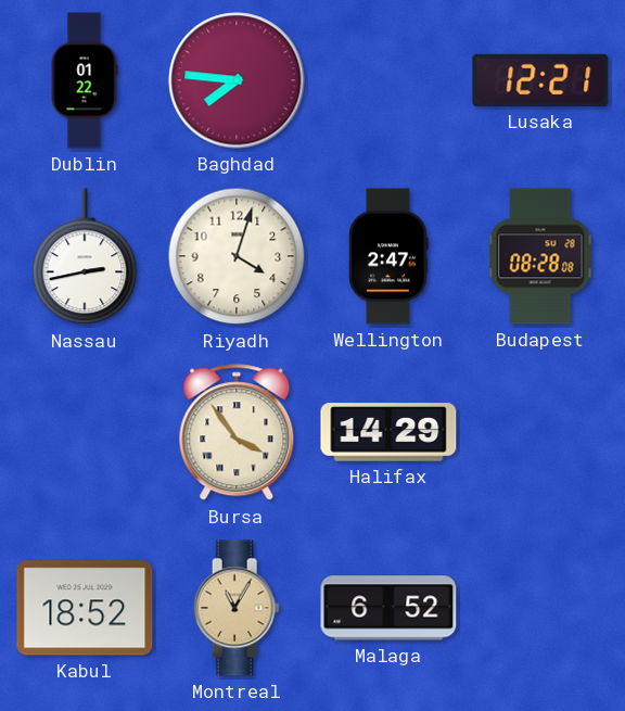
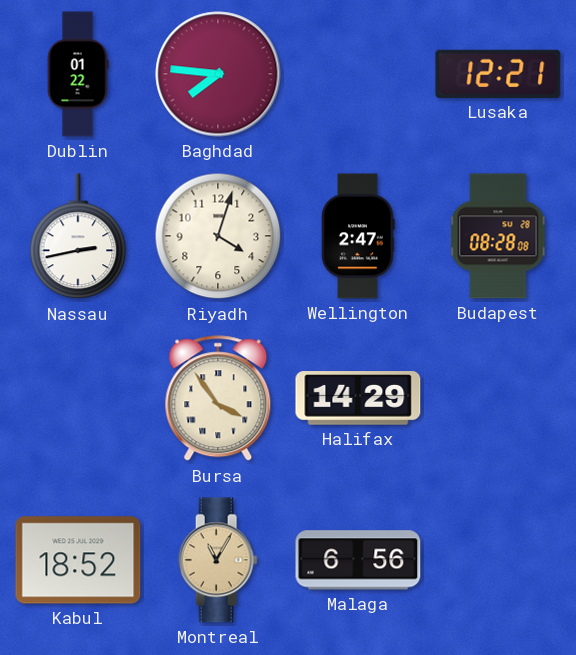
Malaga: 6:52 -> 6:56 (358, 560)
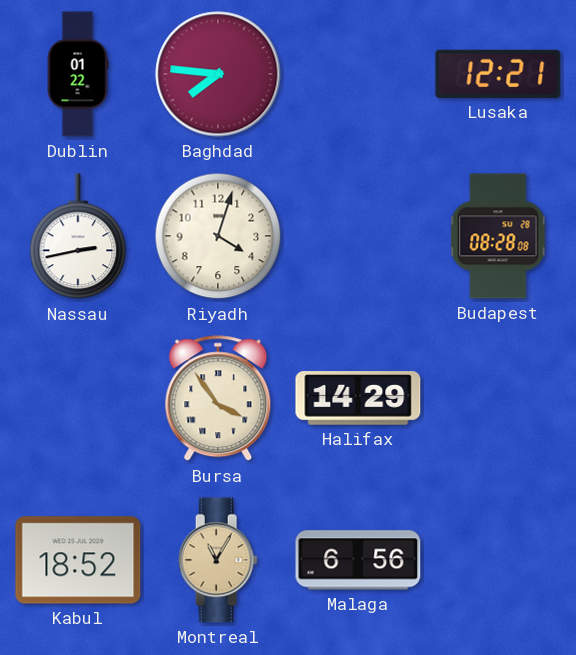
Wellington: 2:47 -> none (358, 236)
